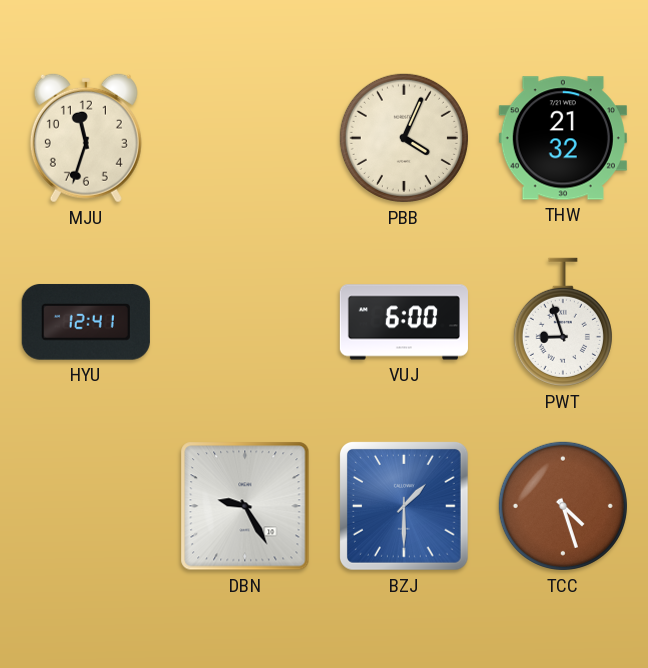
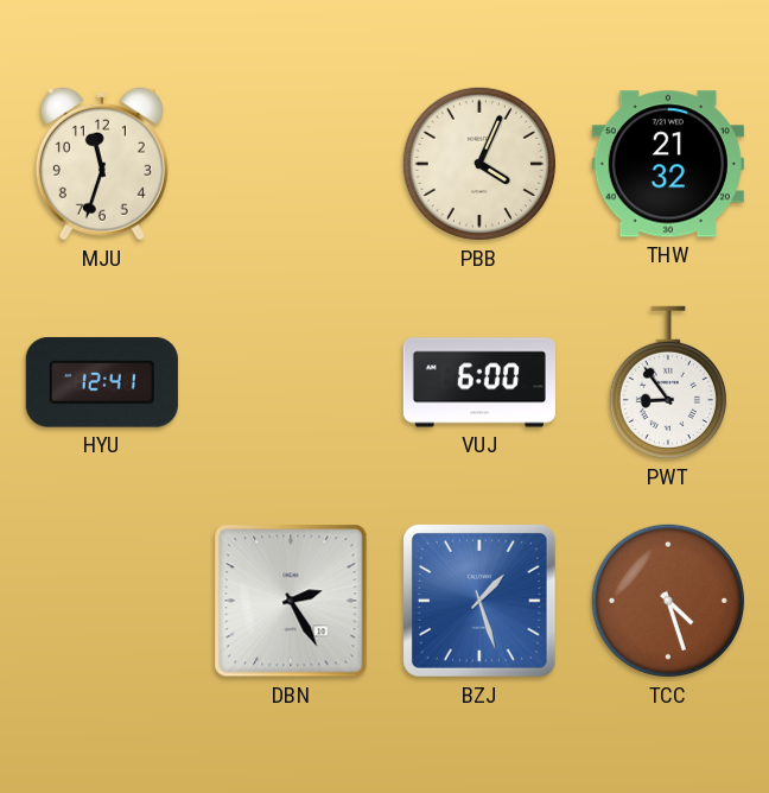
PWT: 8:57 -> 8:54 (668, 382)
DBN: 9:25 -> 2:25 (291, 601)
BZJ: 1:30 -> 1:27 (479, 601)
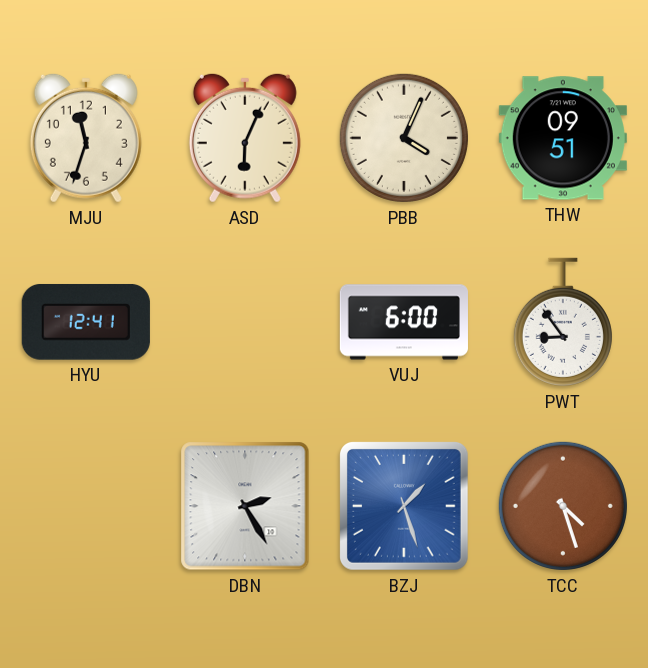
ASD: none -> 6:04 (245, 138)
THW: 21:32 -> 09:51 (563, 138)
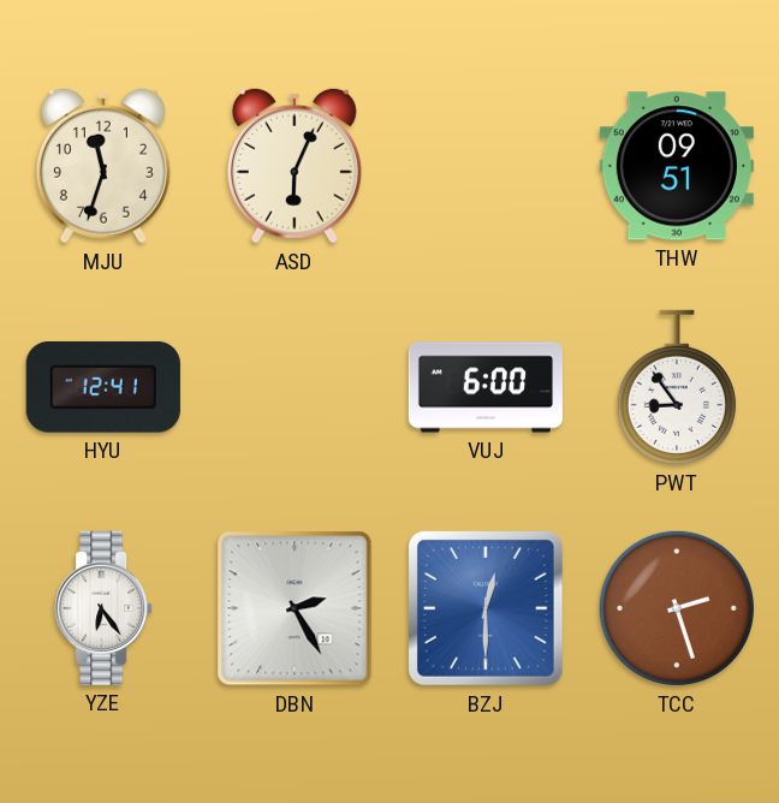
PBB: 4:04 -> none (404, 138)
YZE: none -> 6:24 (103, 608)
BZJ: 1:27 -> 12:30 (486, 608)
TCC: 4:27 -> 2:27 (677, 608)
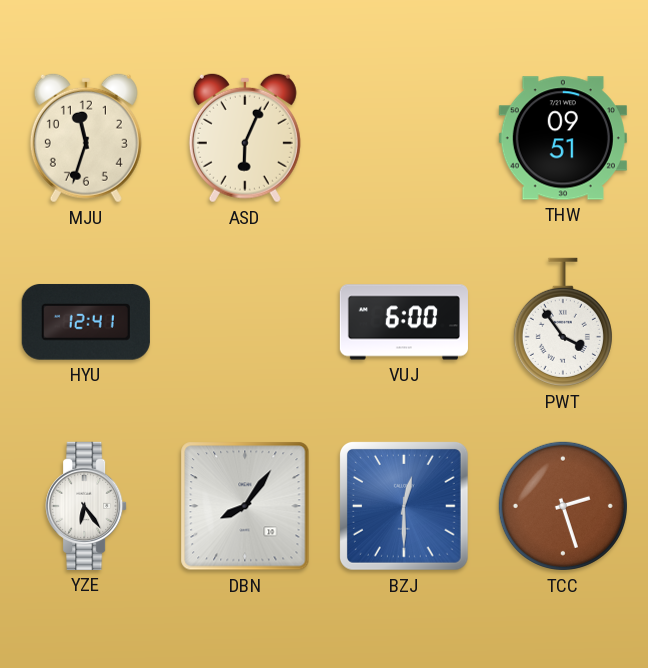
PWT: 8:54 -> 3:54 (563, 322)
DBN: 2:25 -> 8:06 (245, 506)
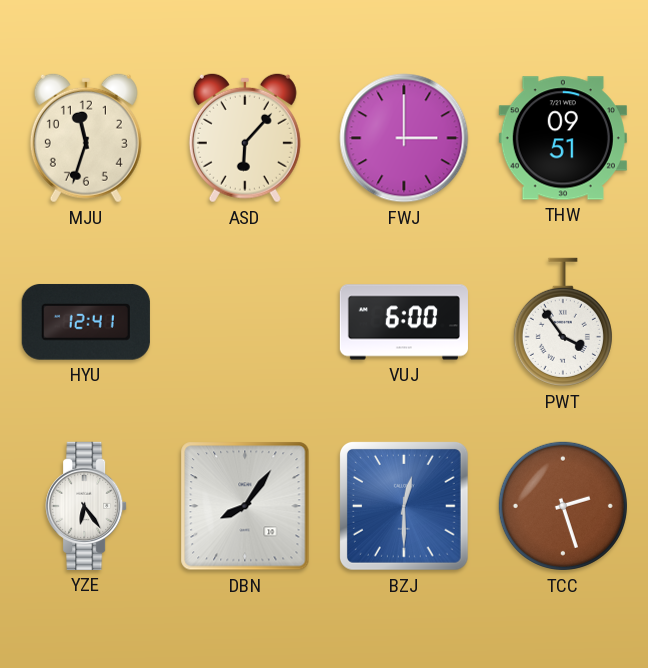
ASD: 6:04 -> 6:07 (245, 138)
FWJ: none -> 3:00 (404, 138)
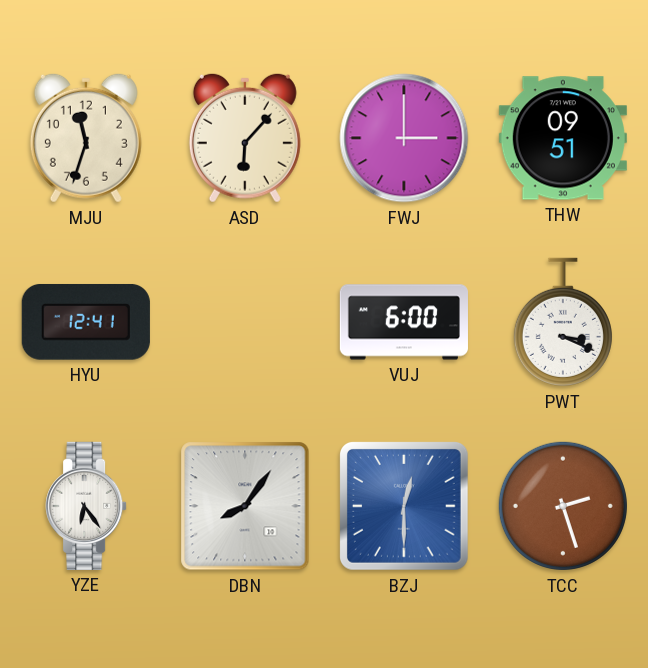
PWT: 3:54 -> 3:19 (563, 322)
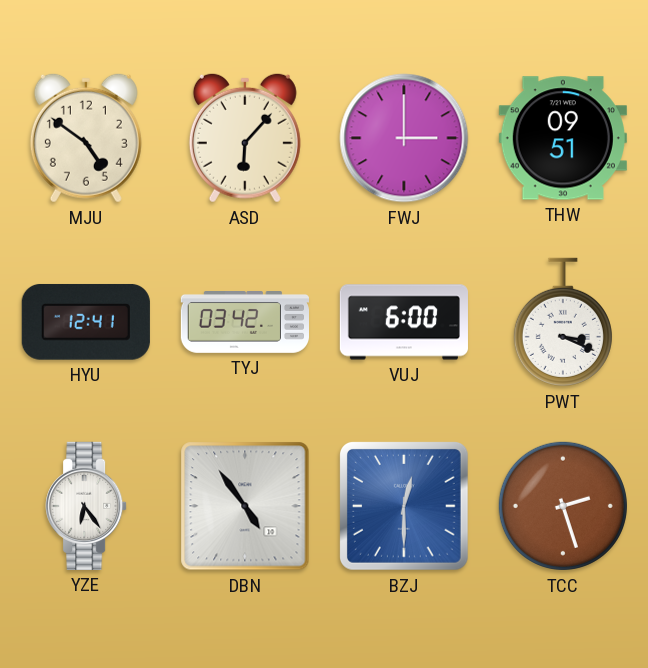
MJU: 11:33 -> 4:51 (86, 138)
TYJ: none -> 03:42 (244, 323)
DBN: 8:06 -> 4:54 (245, 506)
